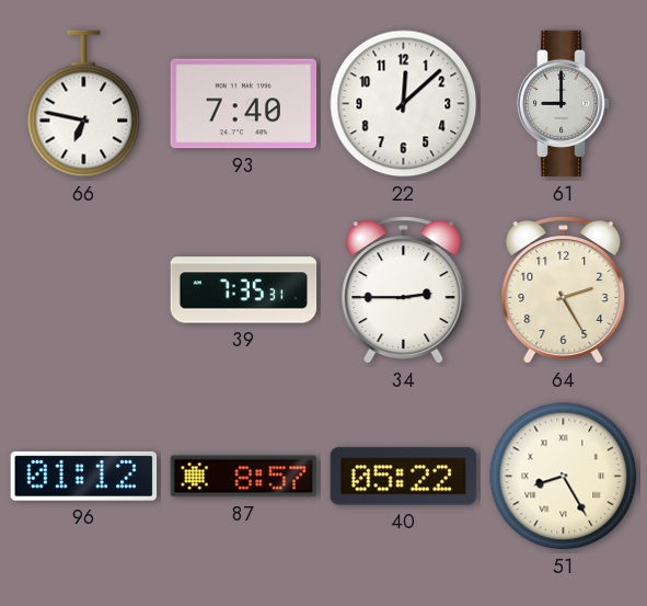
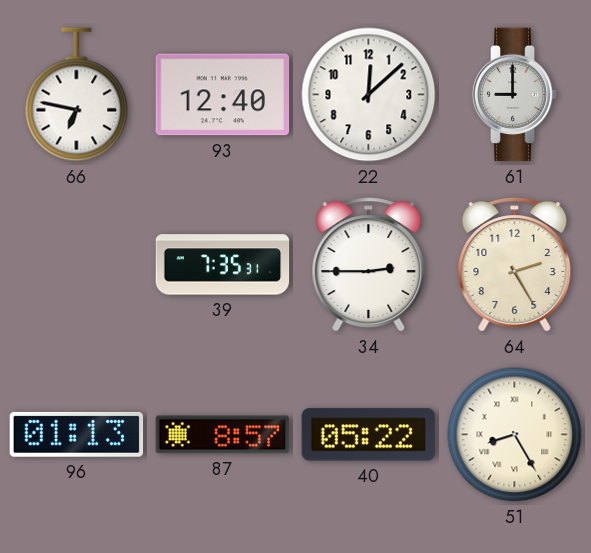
93: 7:40 -> 12:40 (223, 95)
96: 01:12 -> 01:13 (77, 434)
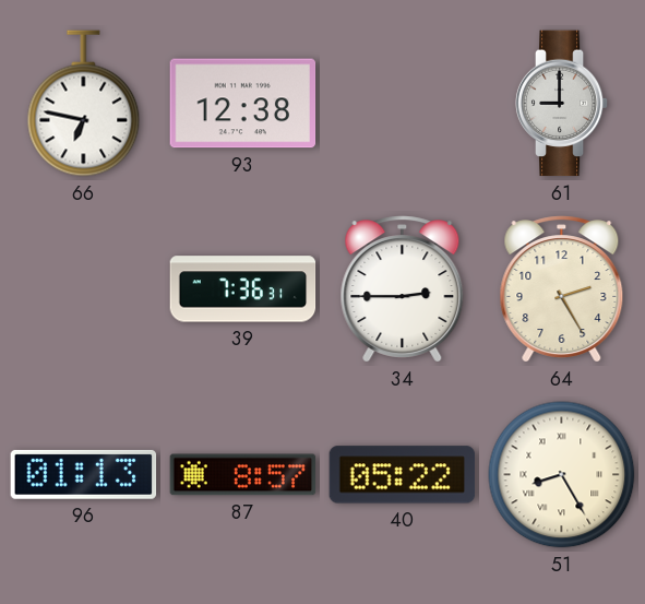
93: 12:40 -> 12:38 (243, 104)
22: 12:08 -> none (369, 95)
39: 7:35 -> 7:36 (243, 289)
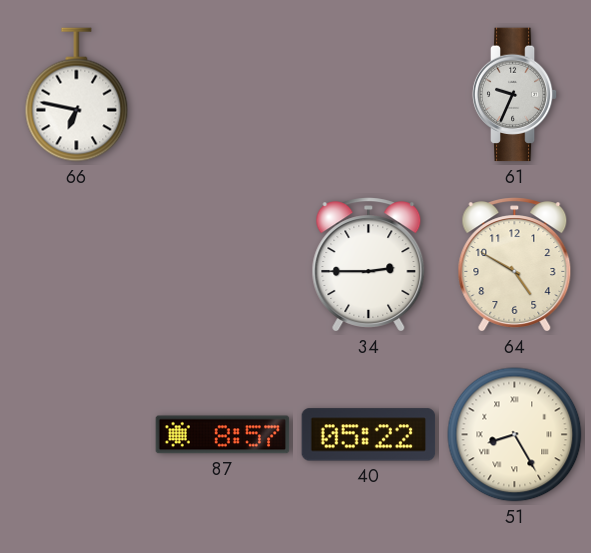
93: 12:38 -> none (243, 104)
61: 9:00 -> 9:34 (515, 95)
39: 7:36 -> none (243, 289)
64: 2:25 -> 4:50 (515, 265)
96: 01:13 -> none (84, 474)
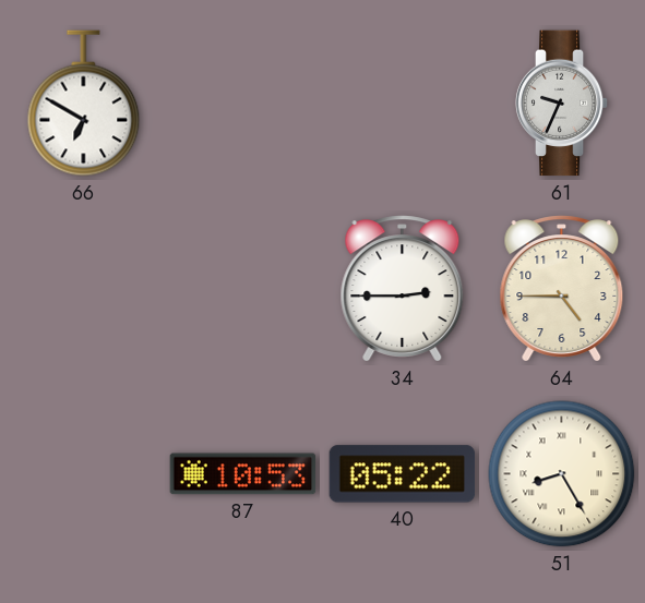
66: 6:47 -> 6:50 (84, 104)
64: 4:50 -> 4:45 (562, 289)
87: 8:57 -> 10:53 (243, 474)
